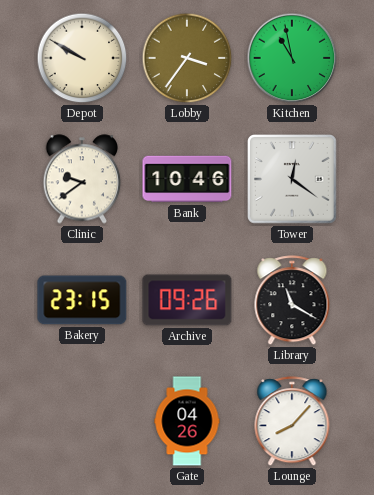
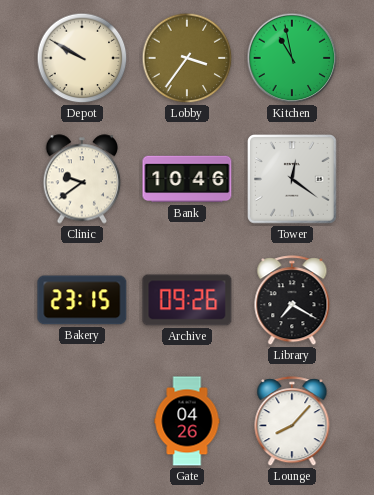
Library: 11:20 -> 7:20 (292, 301)
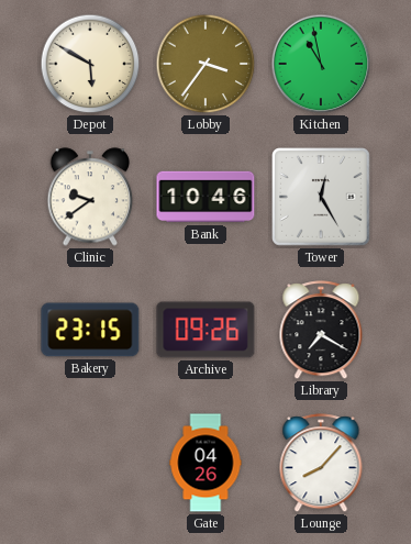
Depot: 9:50 -> 5:50 (90, 64)
Tower: 12:21 -> 12:25 (322, 198)
